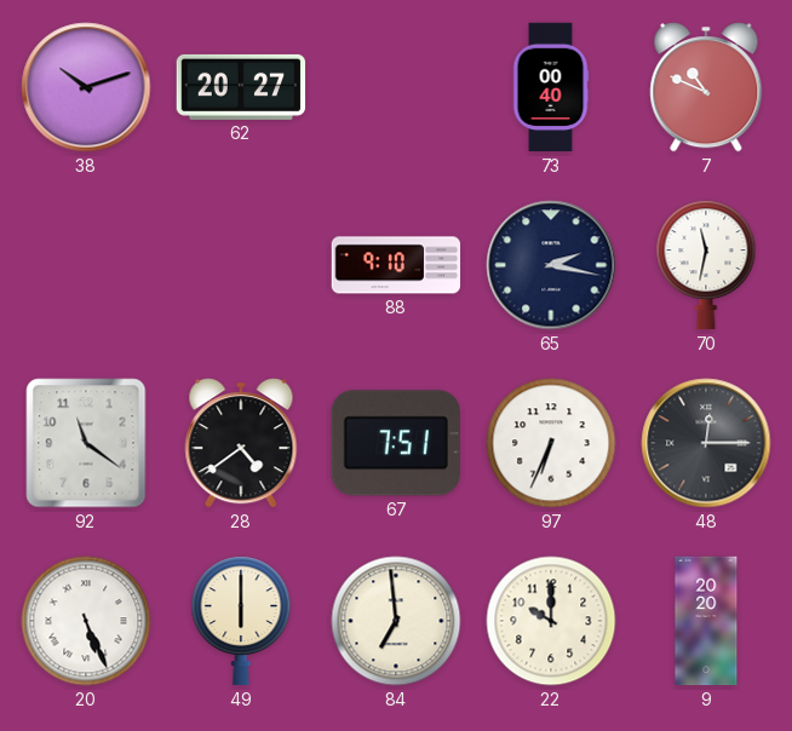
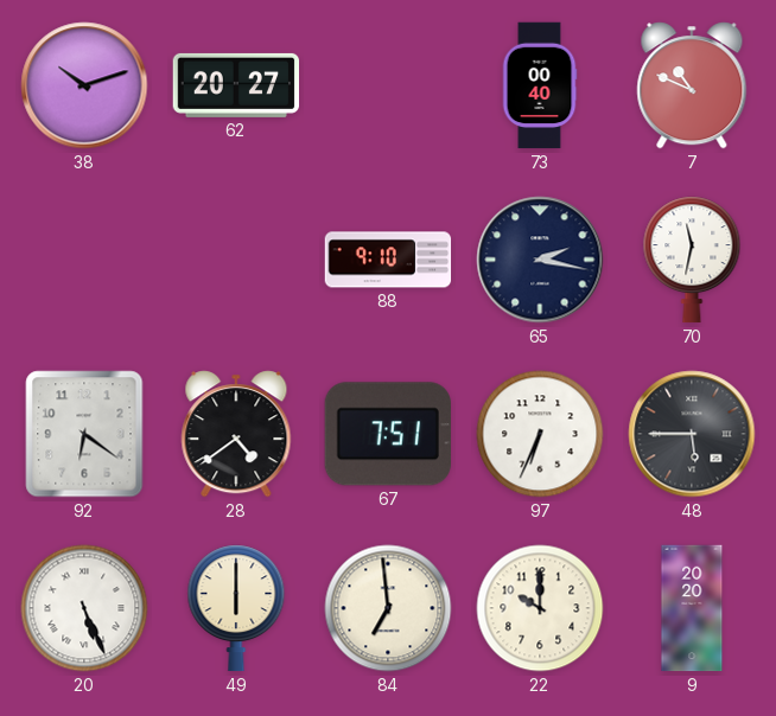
92: 11:21 -> 6:21 (84, 434)
48: 12:15 -> 5:45 (692, 434)
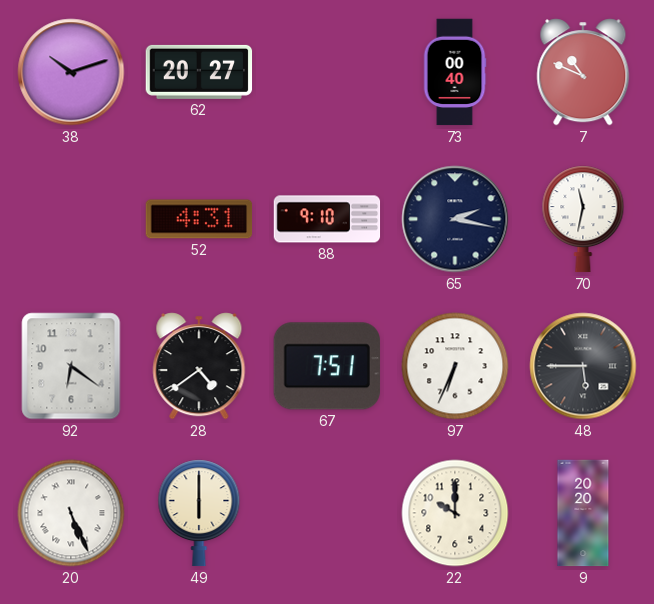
52: none -> 4:31 (199, 219)
84: 6:59 -> none (388, 608)
